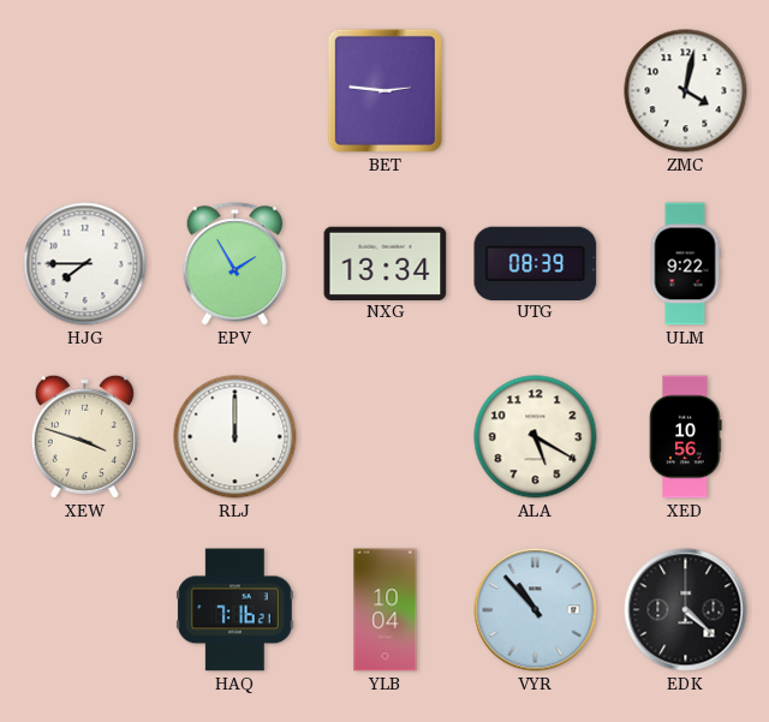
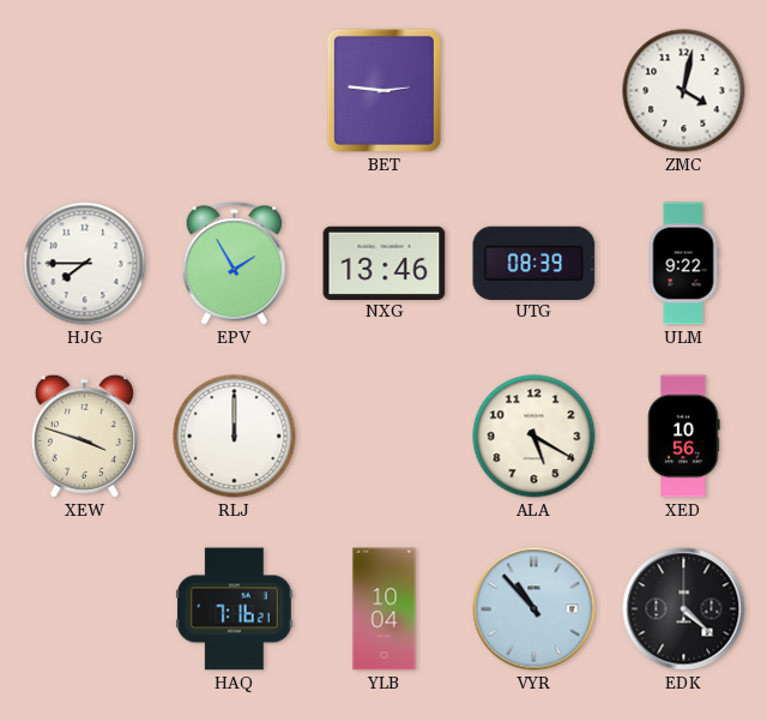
NXG: 13:34 -> 13:46 (385, 263)
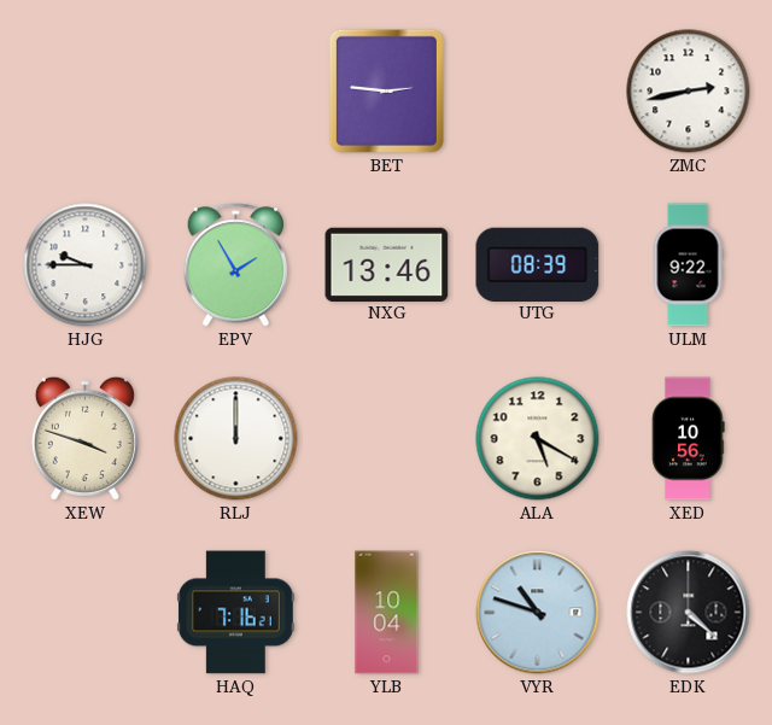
ZMC: 4:02 -> 2:43 (689, 92)
HJG: 7:45 -> 9:45 (86, 265)
VYR: 10:53 -> 10:48 (538, 613)
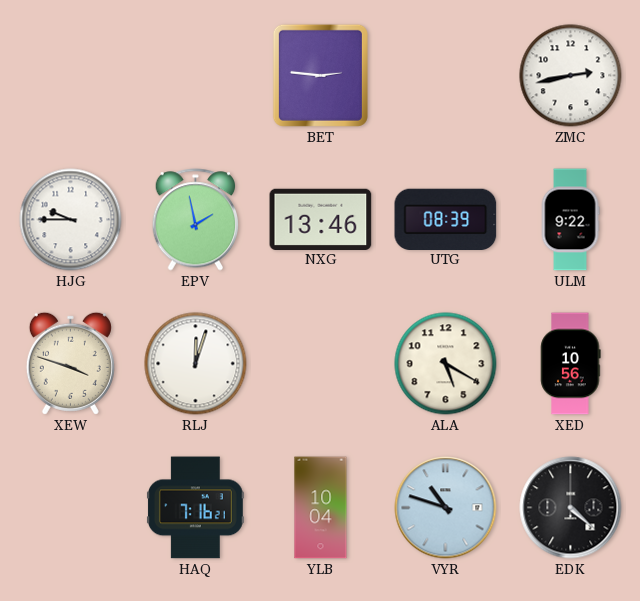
EPV: 1:55 -> 1:58 (196, 220)
RLJ: 12:00 -> 12:03 (196, 364)
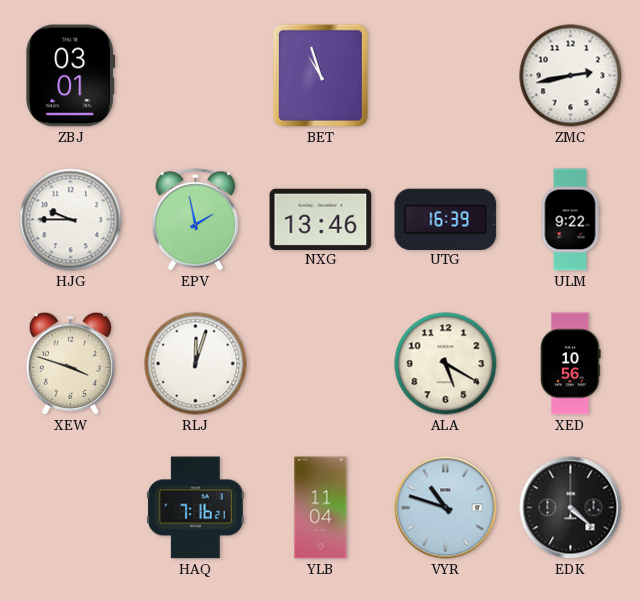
ZBJ: none -> 03:01 (71, 76)
BET: 2:46 -> 10:57 (320, 75)
UTG: 08:39 -> 16:39 (446, 219)
YLB: 10:04 -> 11:04 (321, 508)
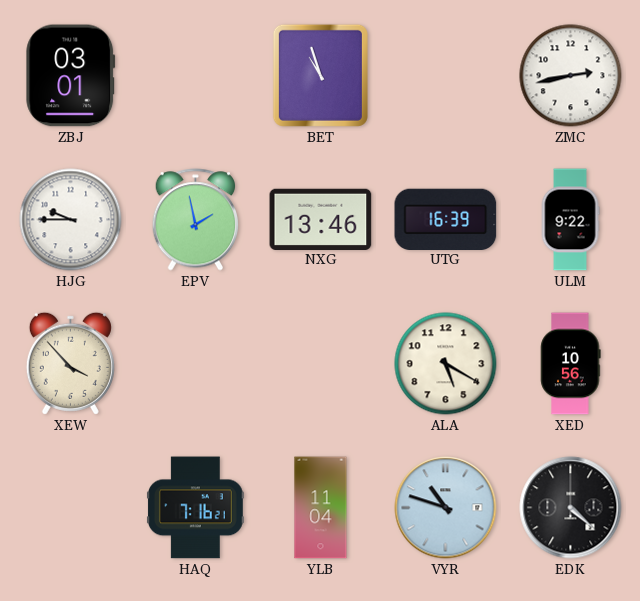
XEW: 3:48 -> 3:53 (70, 363)
RLJ: 12:03 -> none (196, 364)
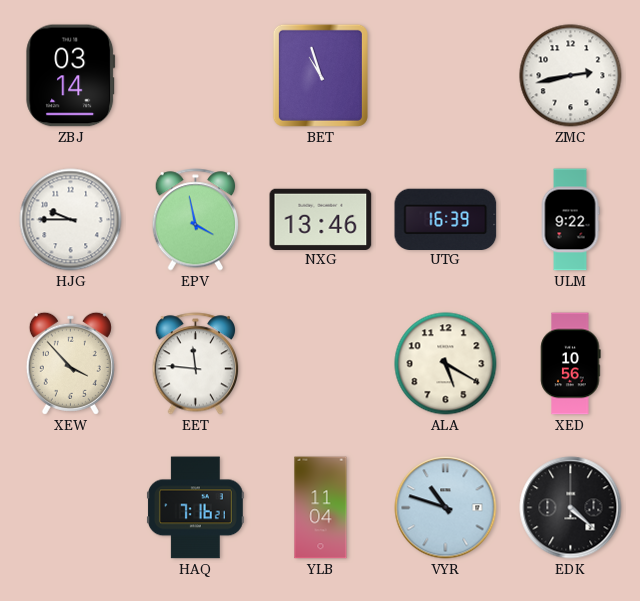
ZBJ: 03:01 -> 03:14 (71, 76)
EPV: 1:58 -> 3:58 (196, 220)
EET: none -> 11:46 (196, 364)
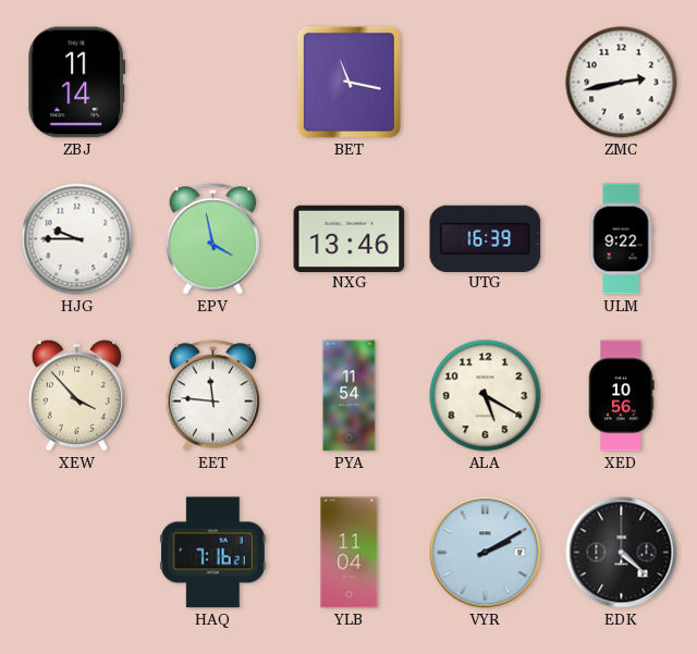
ZBJ: 03:14 -> 11:14 (77, 83)
BET: 10:57 -> 11:17 (348, 82)
PYA: none -> 11:54 (350, 396)
VYR: 10:48 -> 2:10 (486, 553)
